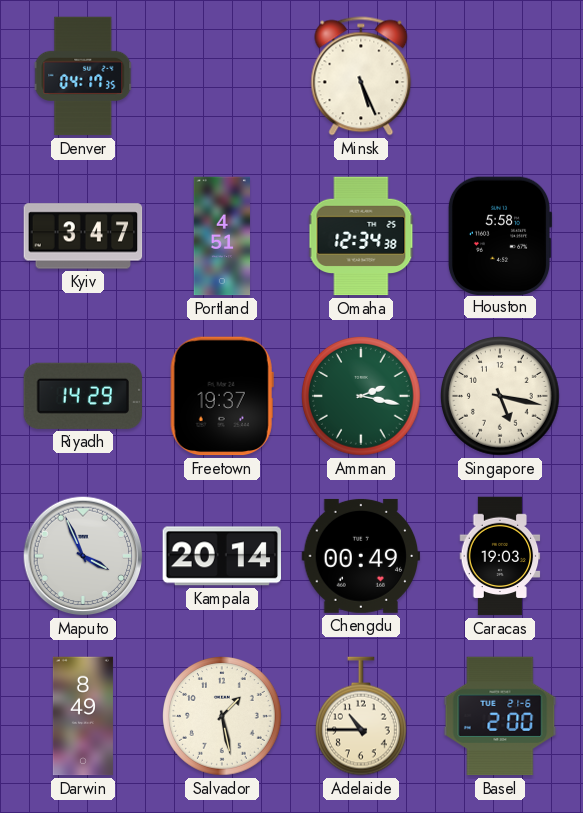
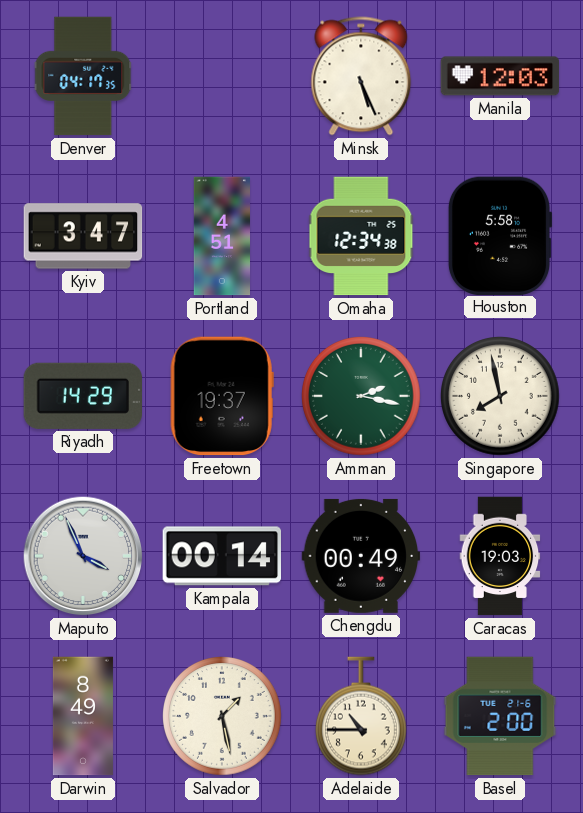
Manila: none -> 12:03 (500, 76)
Singapore: 5:17 -> 7:58 (501, 397)
Kampala: 20:14 -> 00:14 (221, 556)
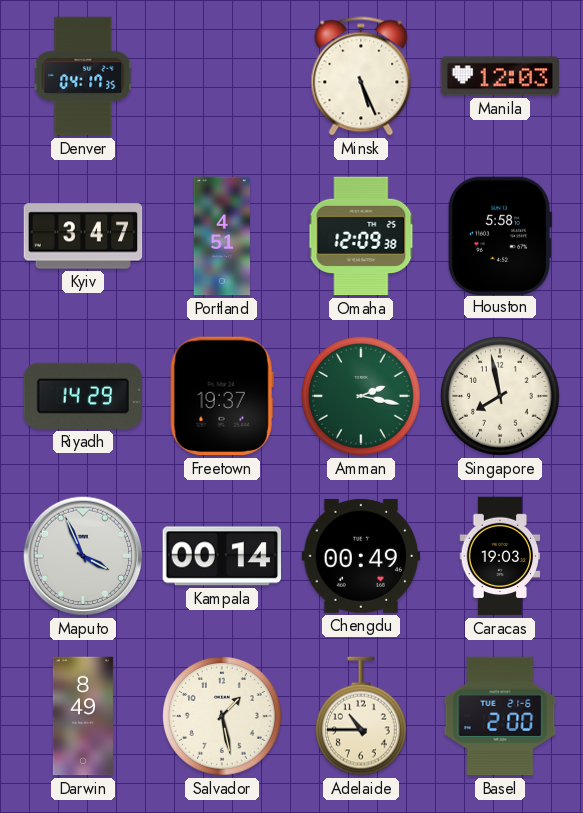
Omaha: 12:34 -> 12:09 (361, 236)
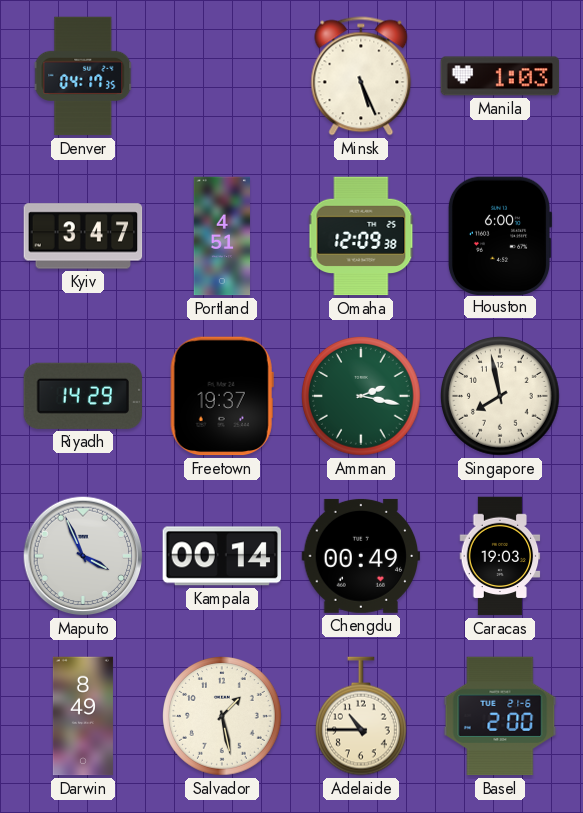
Manila: 12:03 -> 1:03 (500, 76)
Houston: 5:58 -> 6:00 (500, 235)
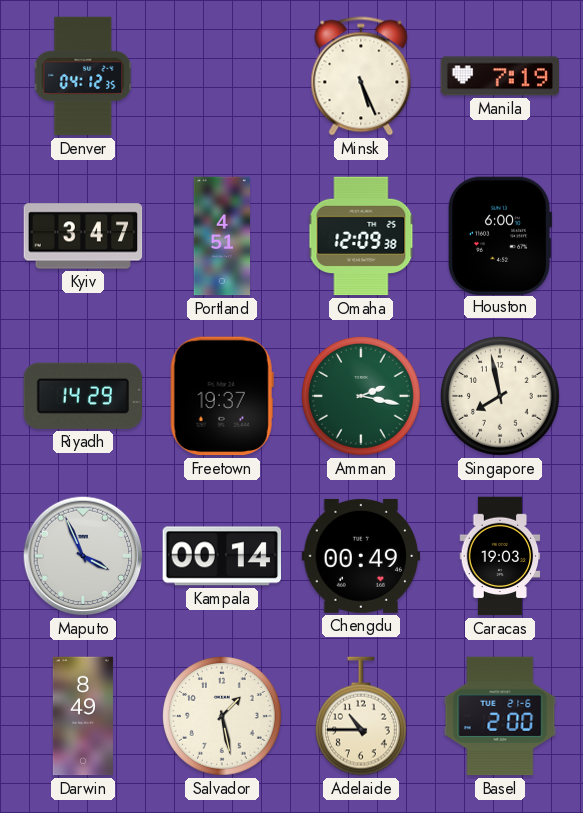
Denver: 04:17 -> 04:12 (83, 76)
Manila: 1:03 -> 7:19 (500, 76)
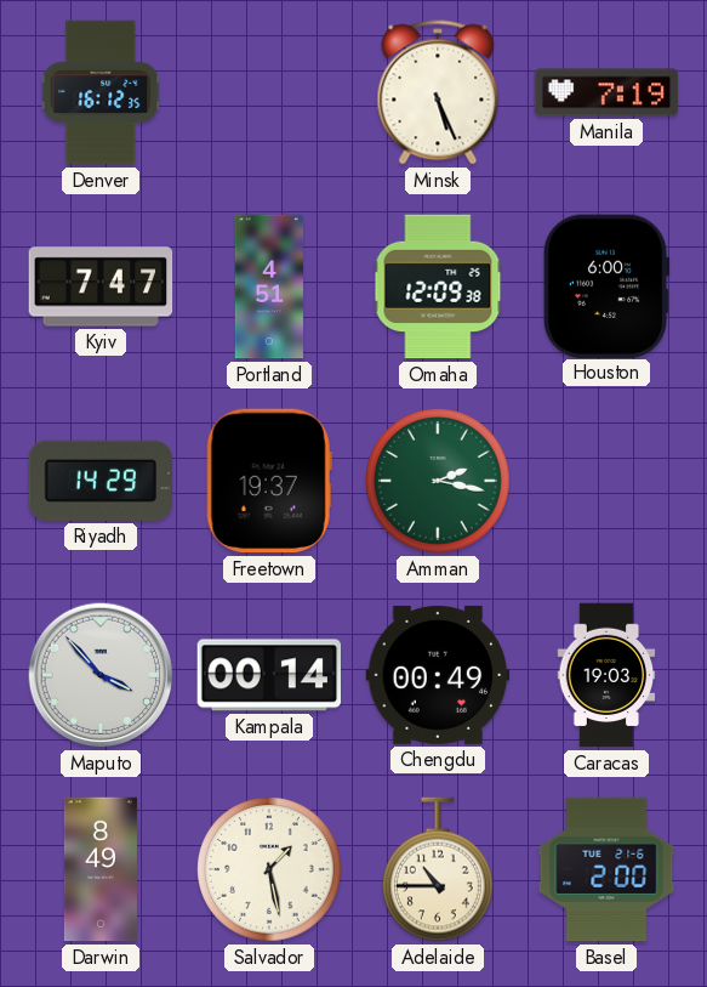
Denver: 04:12 -> 16:12 (101, 92)
Kyiv: 3:47 -> 7:47 (101, 287)
Singapore: 7:58 -> none (501, 397)
Maputo: 3:56 -> 3:53 (101, 675)
